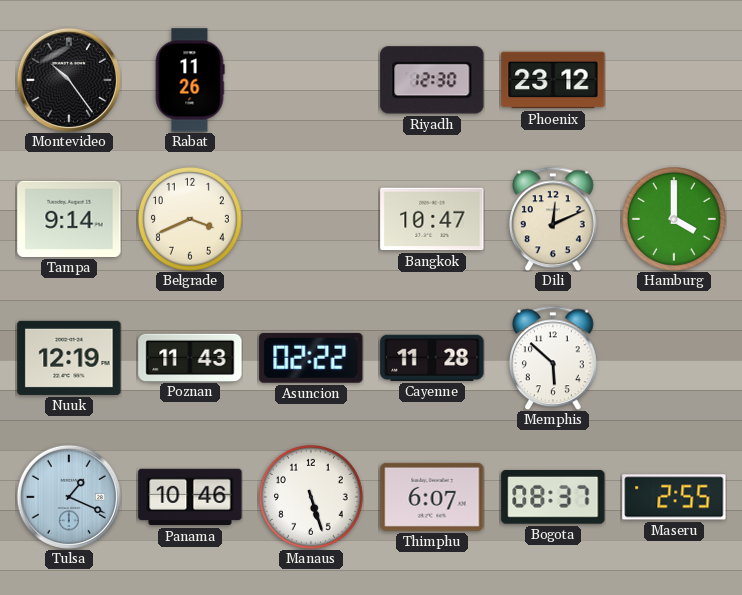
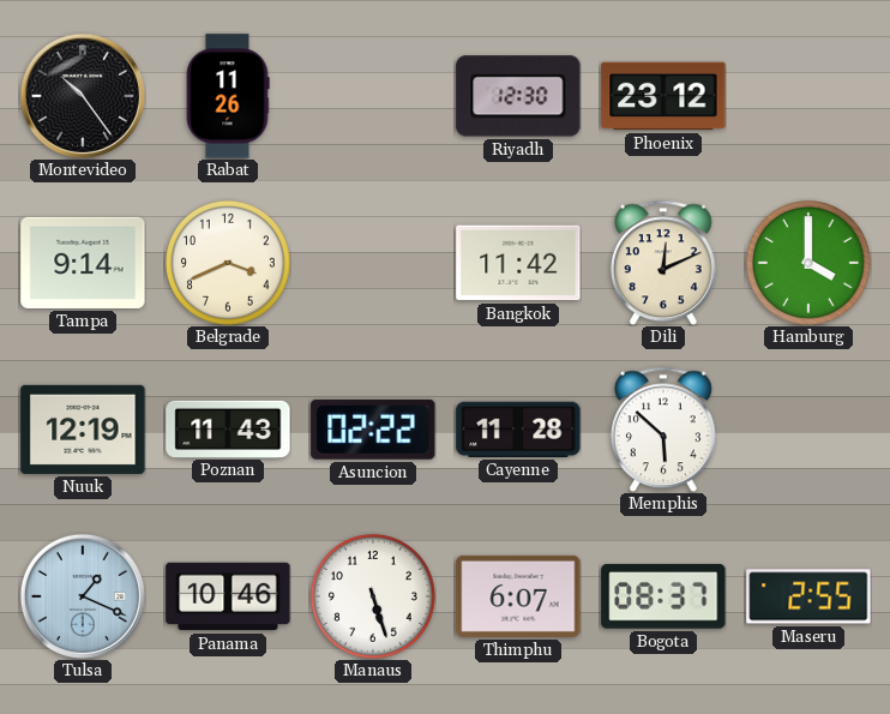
Bangkok: 10:47 -> 11:42 (518, 263)
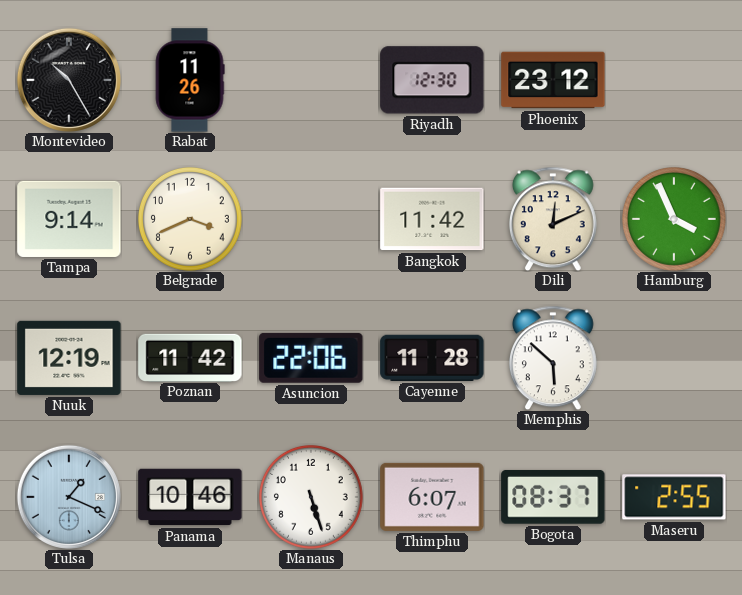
Montevideo: 10:24 -> 10:25 (69, 80)
Hamburg: 4:00 -> 3:56 (674, 219)
Poznan: 11:43 -> 11:42 (190, 357)
Asuncion: 02:22 -> 22:06 (311, 358)
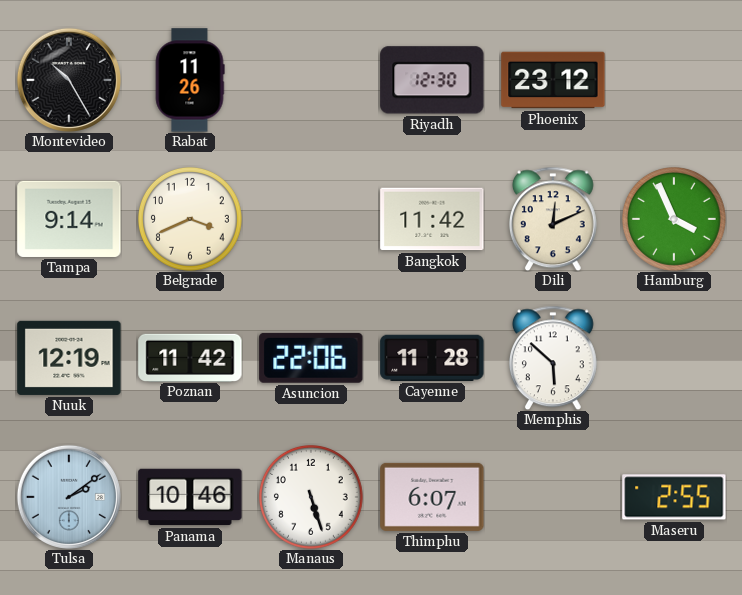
Tulsa: 1:19 -> 2:09 (69, 497)
Bogota: 08:37 -> none (553, 497)
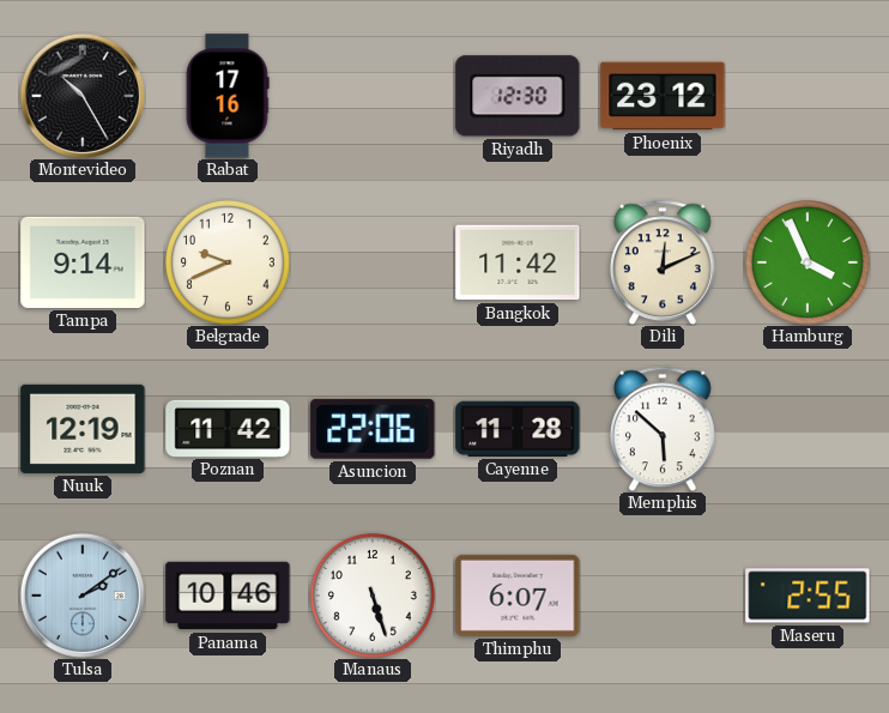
Rabat: 11:26 -> 17:16 (228, 96)
Belgrade: 3:41 -> 9:41 (228, 262)
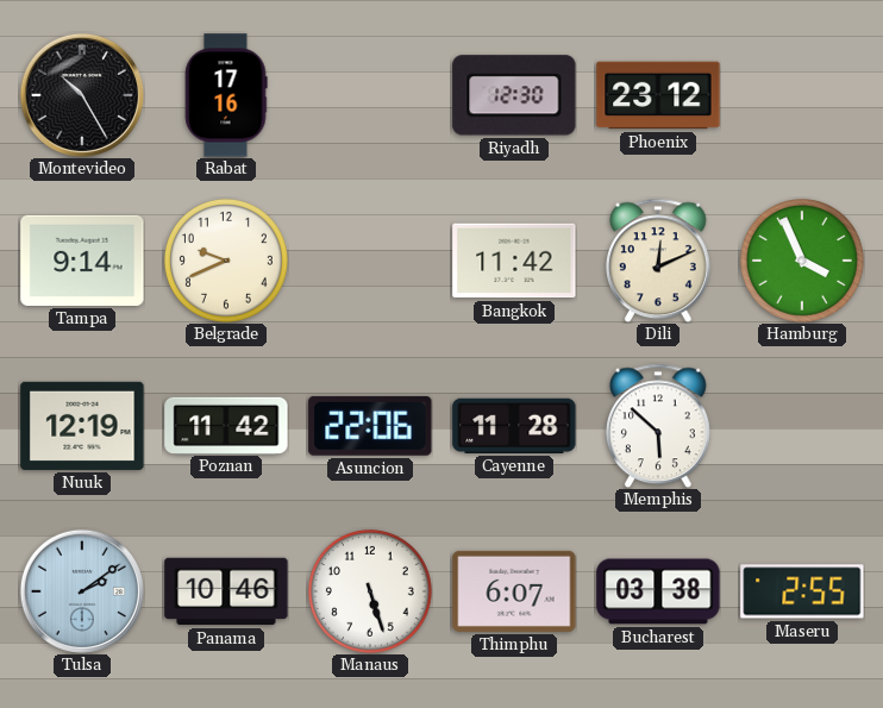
Bucharest: none -> 03:38 (658, 591)
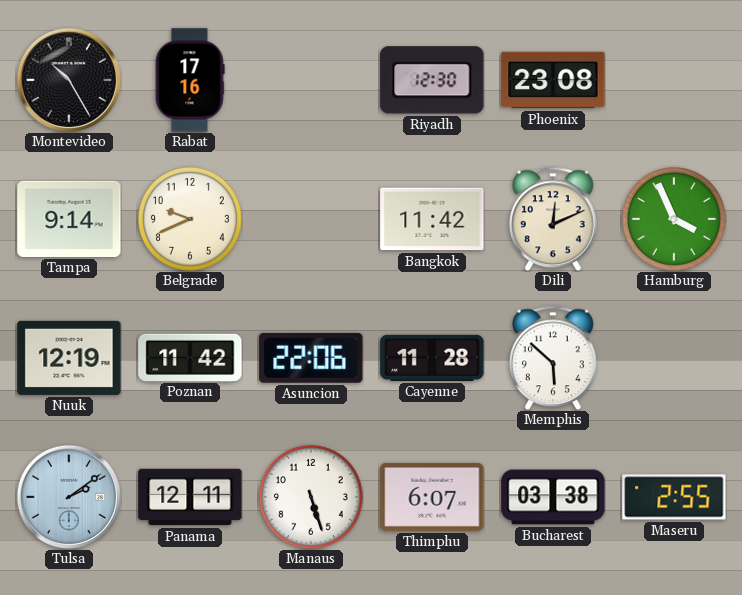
Phoenix: 23:12 -> 23:08 (553, 80)
Panama: 10:46 -> 12:11 (190, 497)
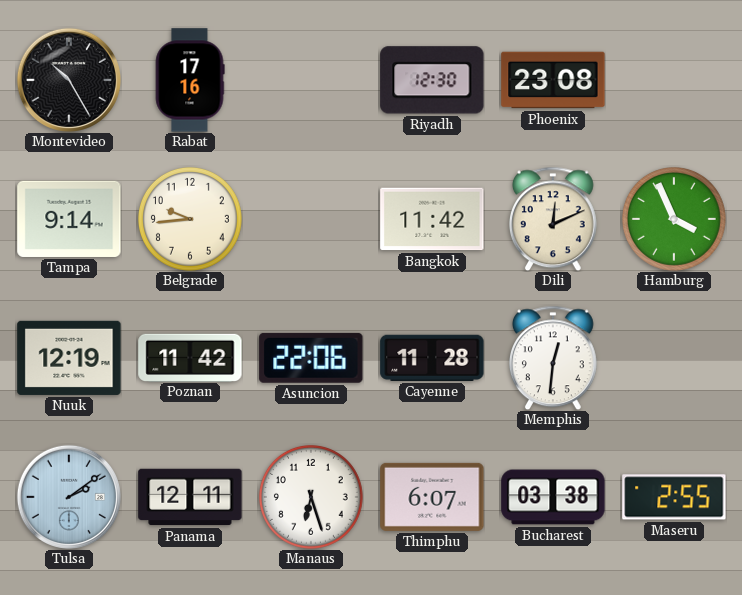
Belgrade: 9:41 -> 9:44 (190, 219)
Memphis: 5:52 -> 12:31 (553, 358)
Manaus: 5:27 -> 6:27 (311, 497)
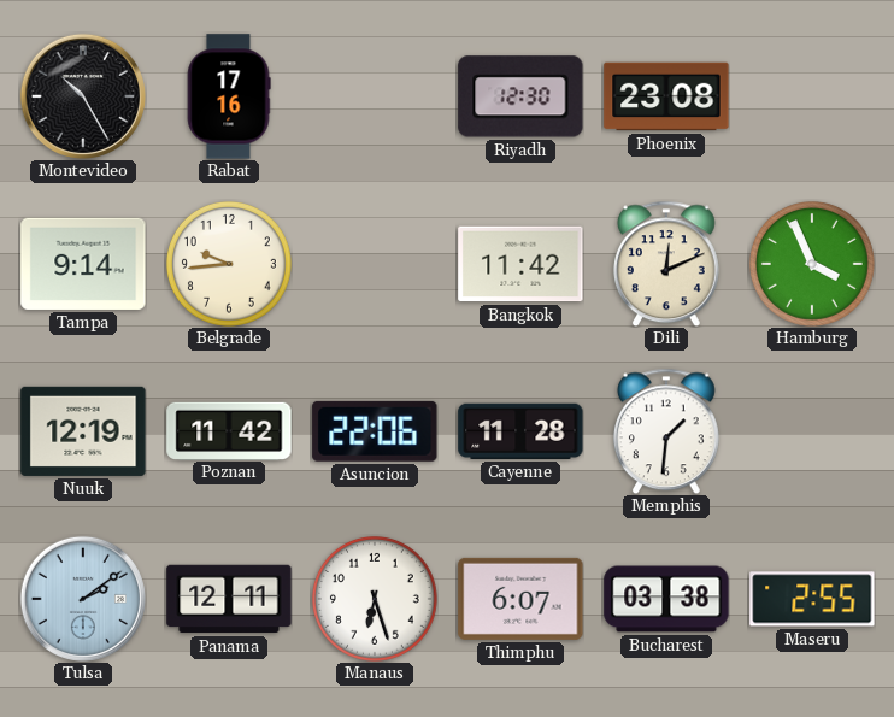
Memphis: 12:31 -> 1:31 (666, 431)
